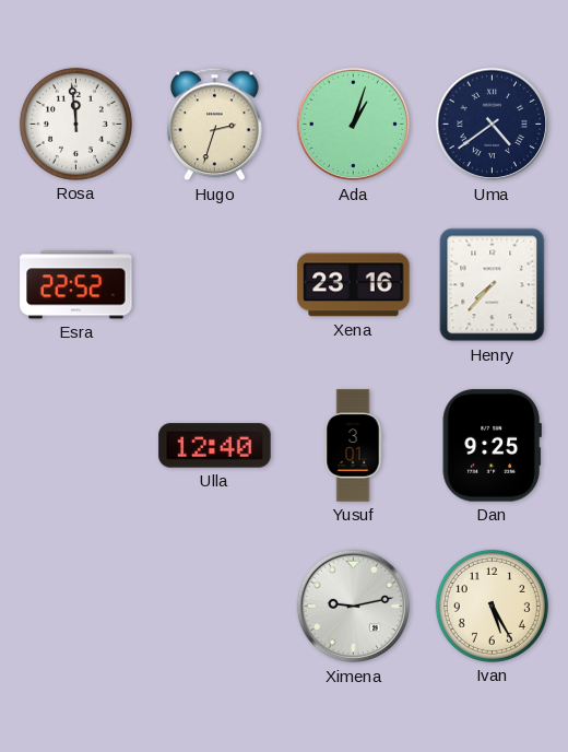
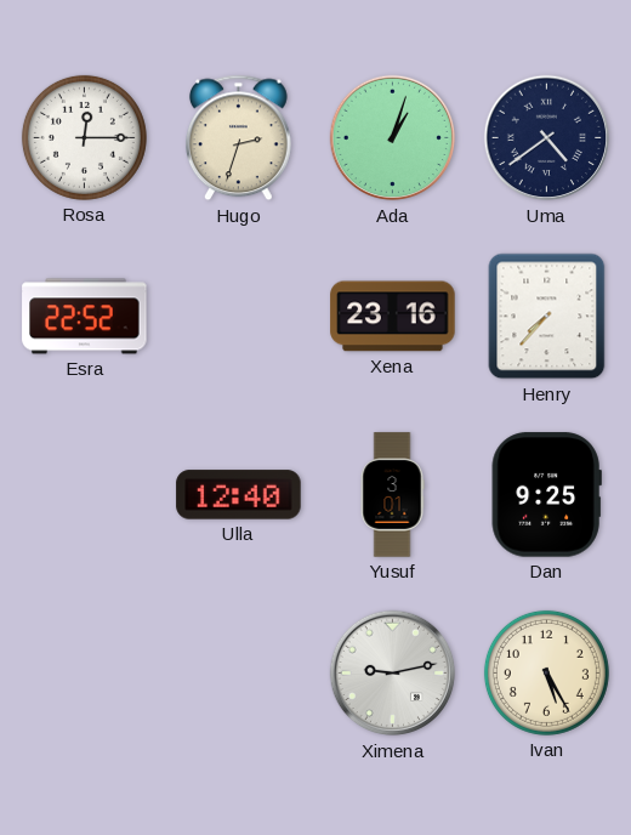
Rosa: 11:59 -> 12:15 (84, 137)
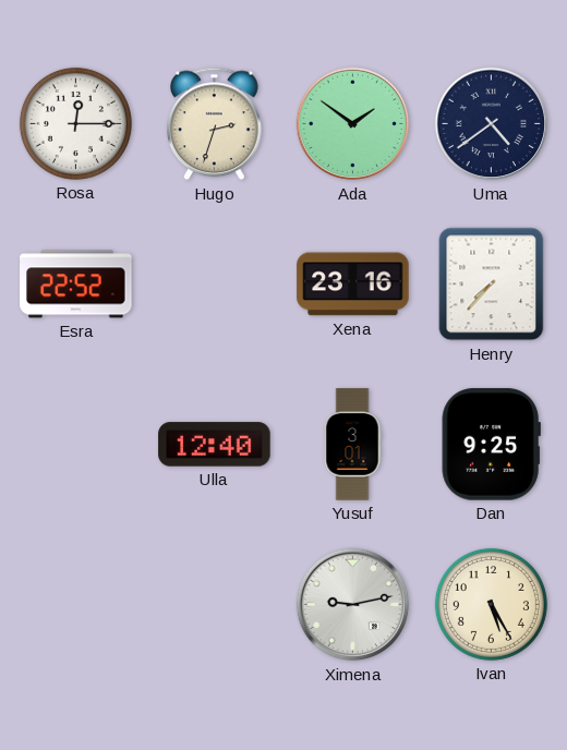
Ada: 1:03 -> 1:51 (353, 124)
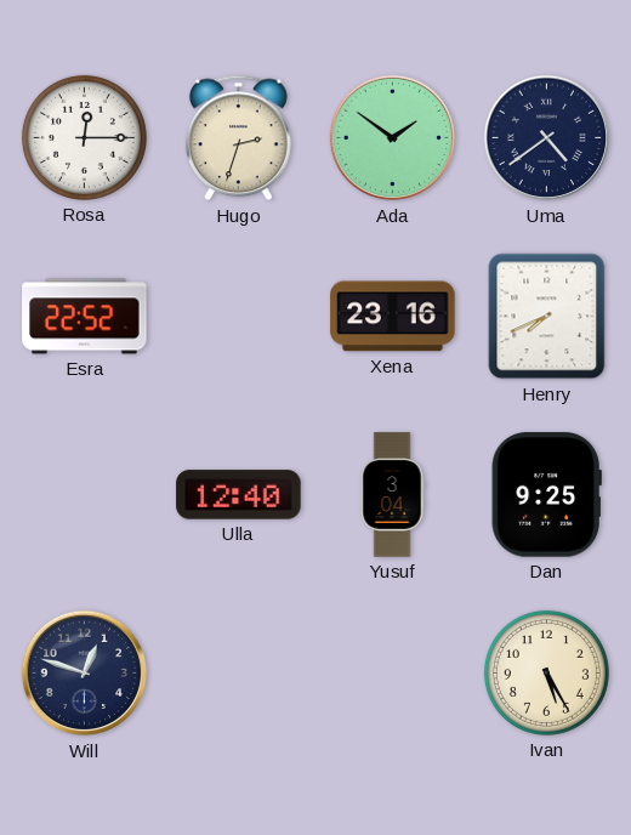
Henry: 7:37 -> 7:41 (547, 317)
Yusuf: 3:01 -> 3:04 (392, 495)
Will: none -> 12:48 (85, 674)
Ximena: 9:13 -> none (353, 605)
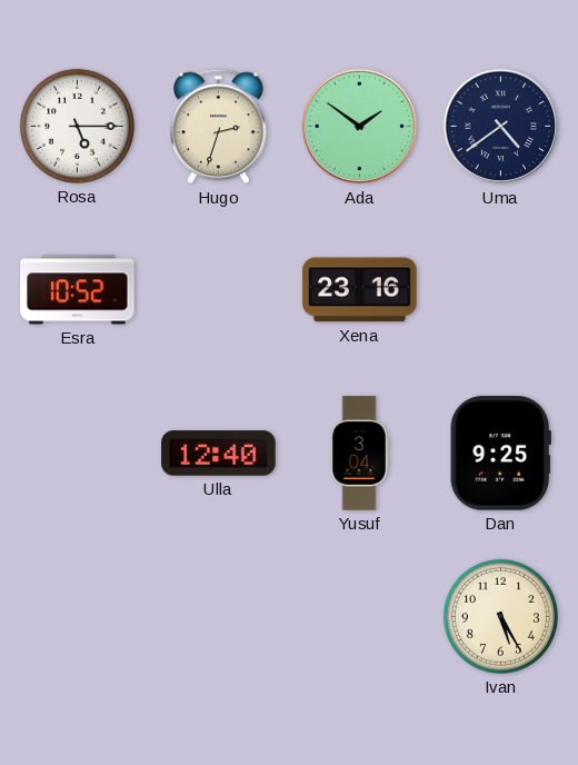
Rosa: 12:15 -> 5:15 (77, 126)
Esra: 22:52 -> 10:52 (78, 290)
Henry: 7:41 -> none (547, 317)
Will: 12:48 -> none (85, 674)
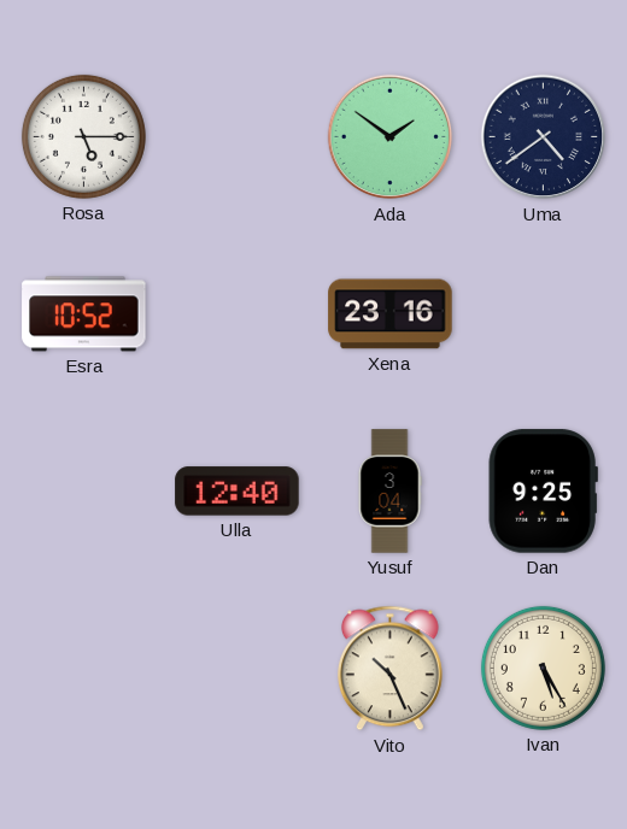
Hugo: 2:33 -> none (218, 127)
Vito: none -> 10:26 (389, 669)
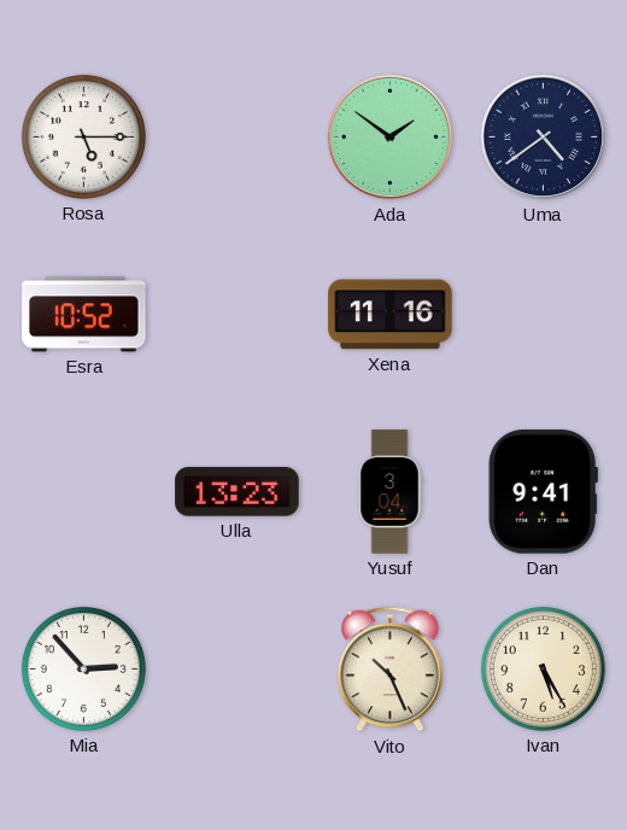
Xena: 23:16 -> 11:16 (391, 315)
Ulla: 12:40 -> 13:23 (238, 492)
Dan: 9:25 -> 9:41 (543, 492)
Mia: none -> 2:53 (83, 668)
